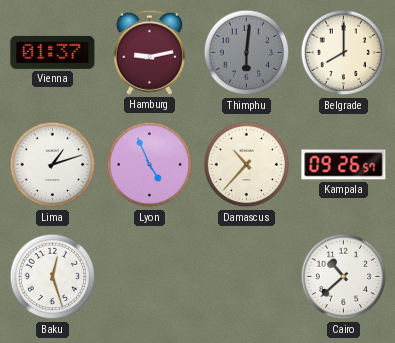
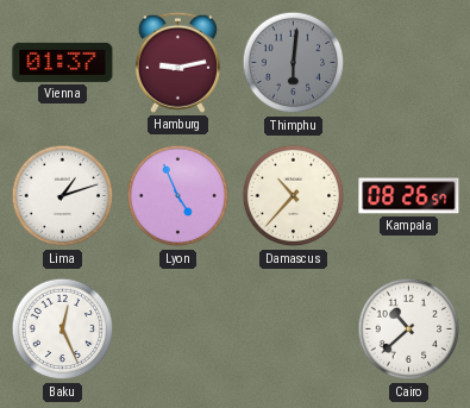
Belgrade: 8:00 -> none (344, 53)
Kampala: 09:26 -> 08:26 (409, 196)
Baku: 12:27 -> 12:26 (63, 329)
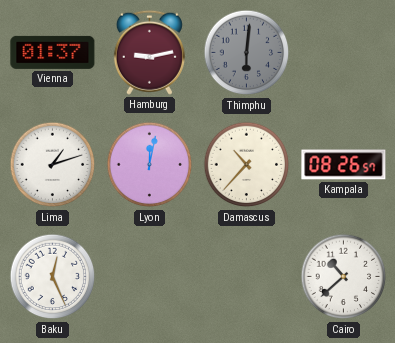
Lyon: 4:56 -> 12:02 (150, 165)
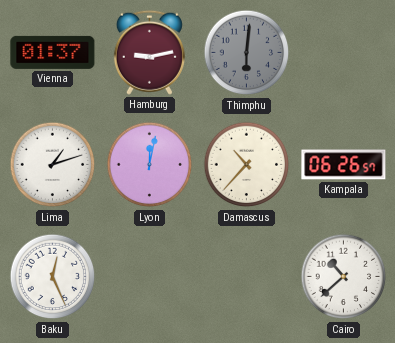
Kampala: 08:26 -> 06:26 (344, 165)
